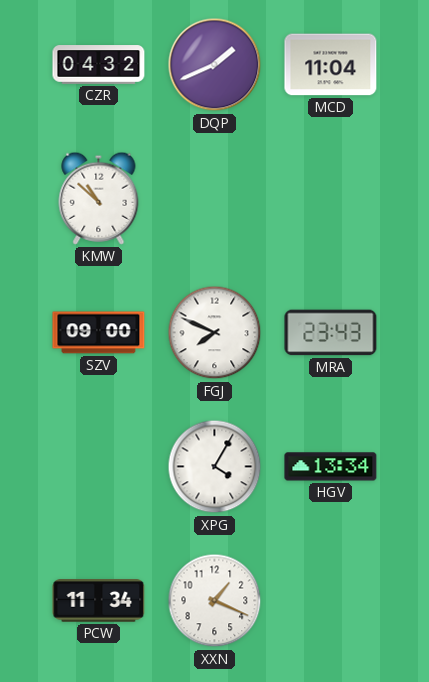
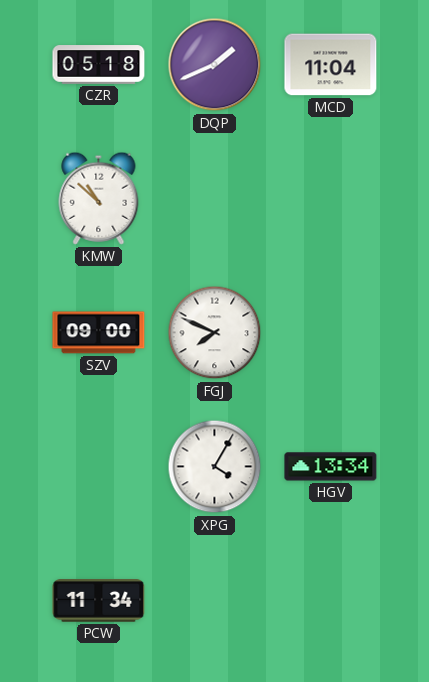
CZR: 04:32 -> 05:18 (99, 65)
MRA: 23:43 -> none (331, 333)
XXN: 1:19 -> none (215, 601)
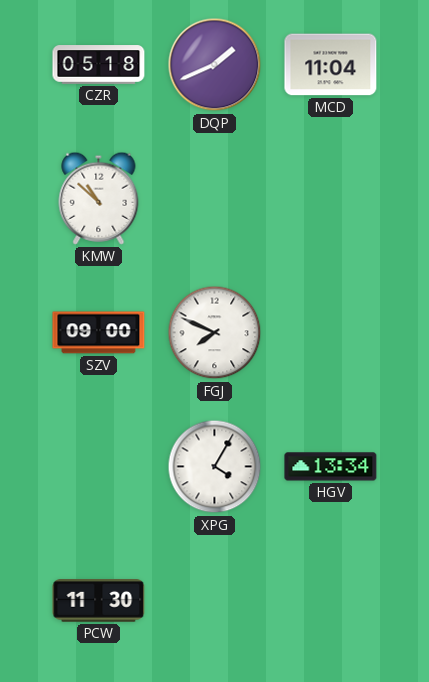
PCW: 11:34 -> 11:30 (99, 601)
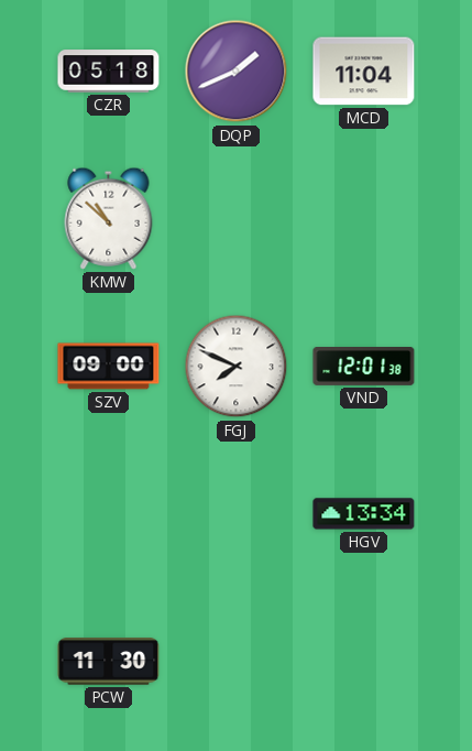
VND: none -> 12:01 (364, 367)
XPG: 4:05 -> none (215, 467)
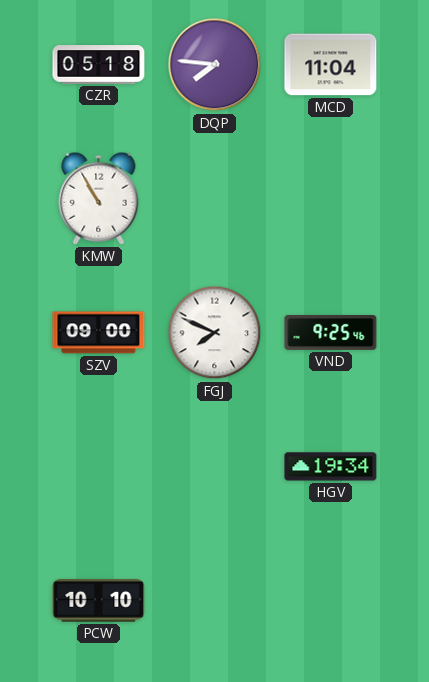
DQP: 1:41 -> 7:46 (215, 65)
KMW: 10:52 -> 10:55 (99, 198)
VND: 12:01 -> 9:25 (331, 333)
HGV: 13:34 -> 19:34 (331, 467)
PCW: 11:30 -> 10:10 (99, 601)
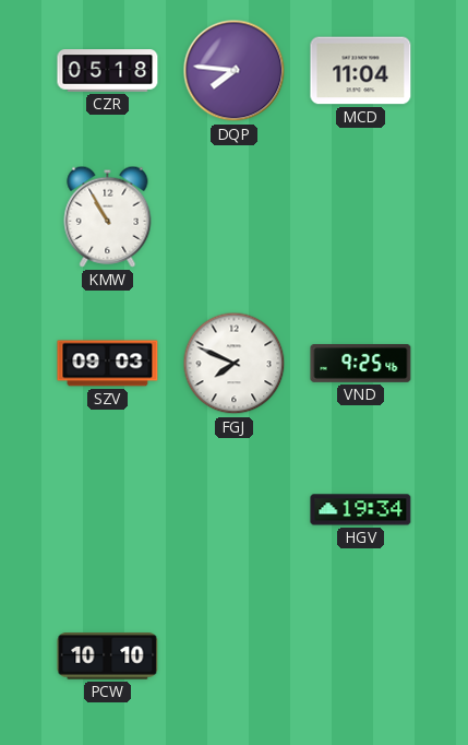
SZV: 09:00 -> 09:03 (108, 364)
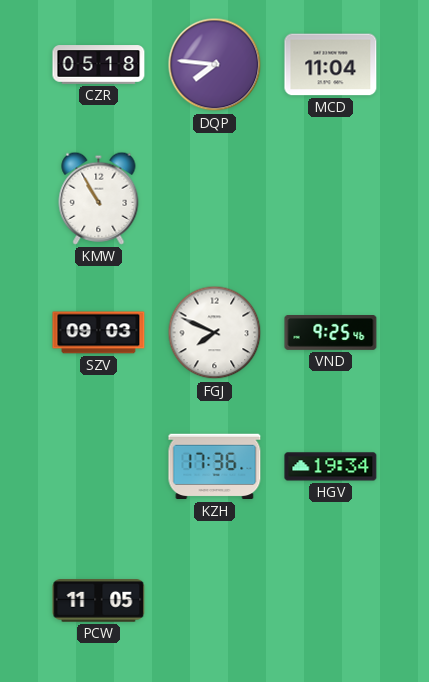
KZH: none -> 17:36 (215, 467)
PCW: 10:10 -> 11:05 (99, 601)
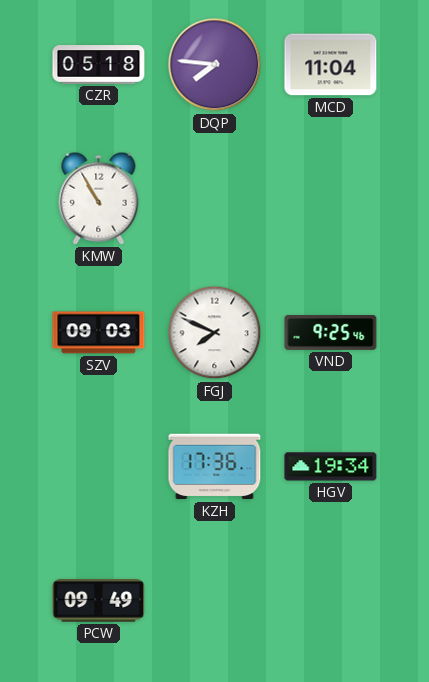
PCW: 11:05 -> 09:49 (99, 601)
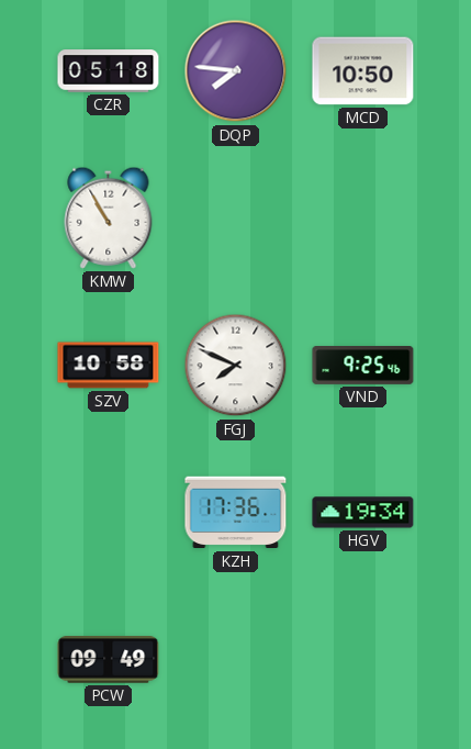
MCD: 11:04 -> 10:50 (363, 71)
SZV: 09:03 -> 10:58 (109, 366)
